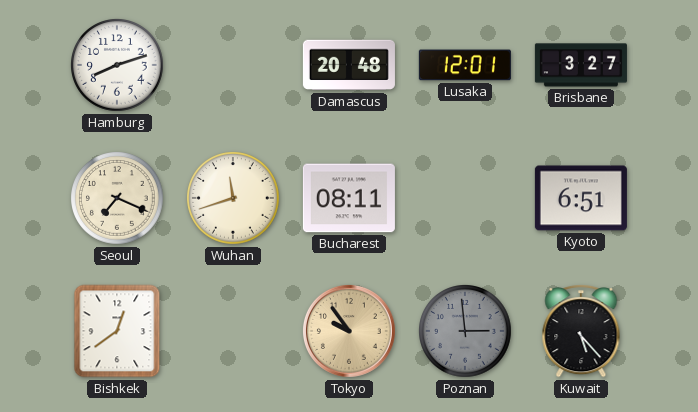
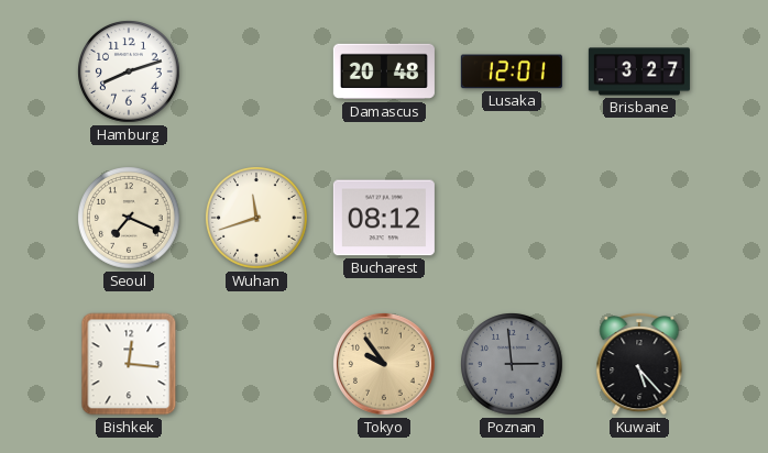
Bucharest: 08:11 -> 08:12 (384, 218)
Kyoto: 6:51 -> none (581, 198)
Bishkek: 12:39 -> 12:16 (129, 364)
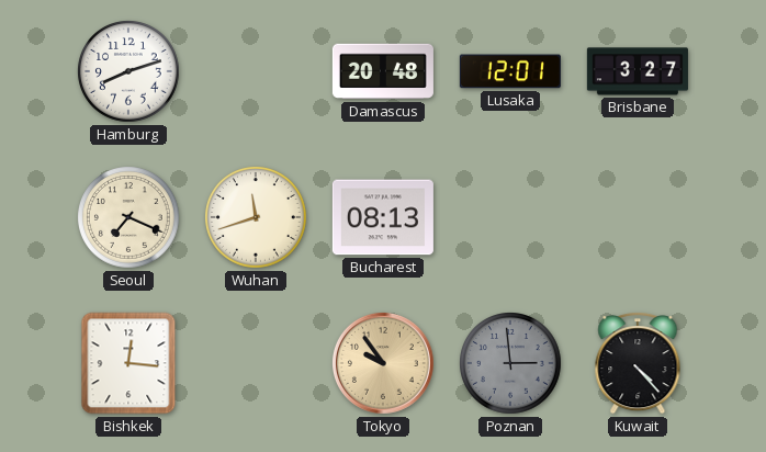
Bucharest: 08:12 -> 08:13 (383, 217)
Kuwait: 5:23 -> 4:23 (638, 364)
